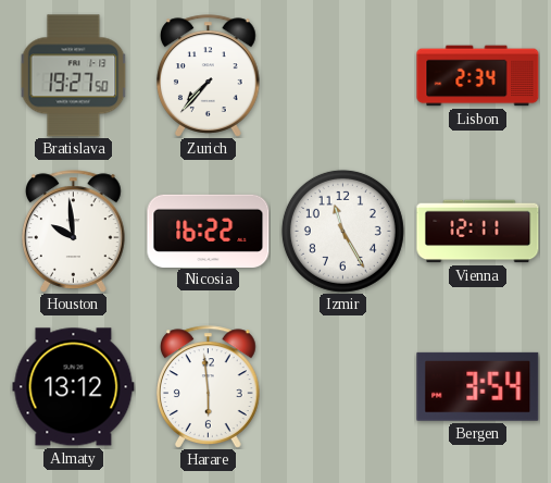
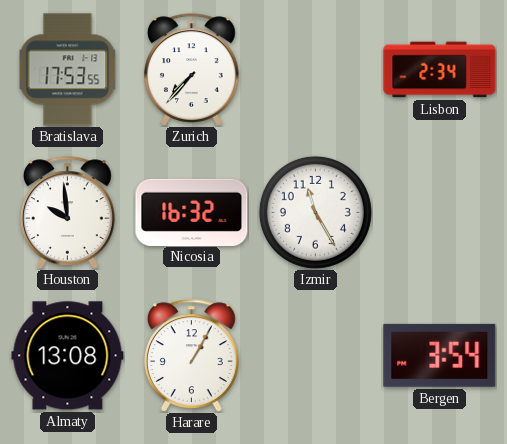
Bratislava: 19:27 -> 17:53 (68, 70)
Nicosia: 16:22 -> 16:32 (192, 212)
Vienna: 12:11 -> none (478, 232)
Almaty: 13:12 -> 13:08 (68, 356)
Harare: 5:59 -> 1:05 (192, 356)
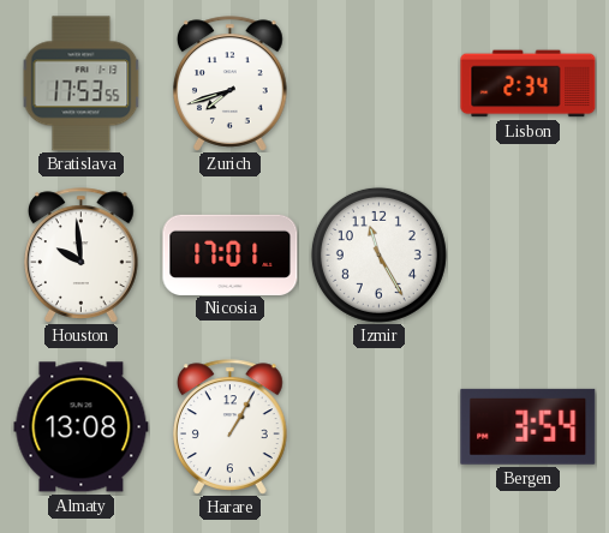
Zurich: 7:37 -> 7:42 (231, 84)
Nicosia: 16:32 -> 17:01 (231, 254)
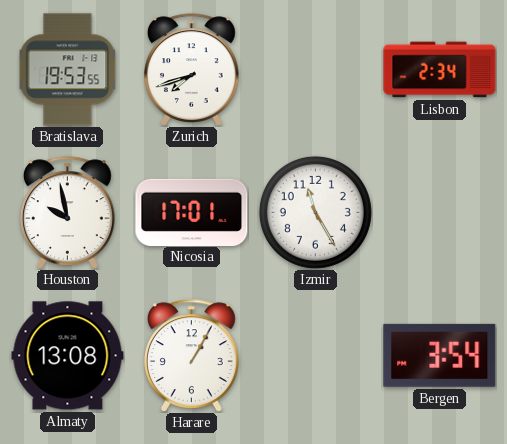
Bratislava: 17:53 -> 19:53 (68, 70)
Houston: 9:59 -> 9:58 (68, 213)
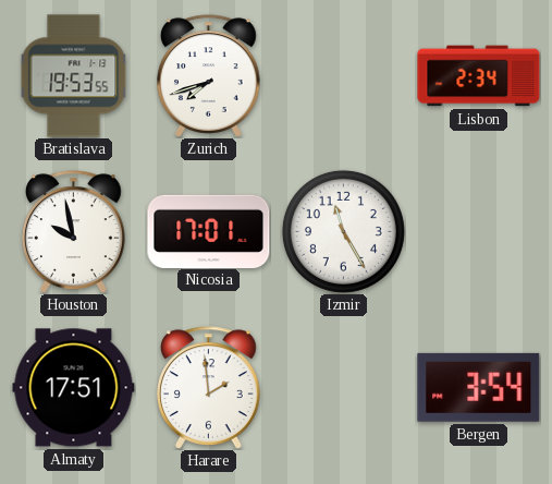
Almaty: 13:08 -> 17:51 (74, 388)
Harare: 1:05 -> 1:59 (209, 388)
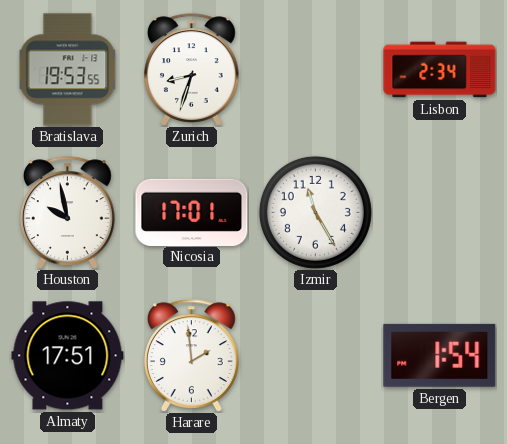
Zurich: 7:42 -> 8:33 (192, 70)
Bergen: 3:54 -> 1:54 (440, 355)
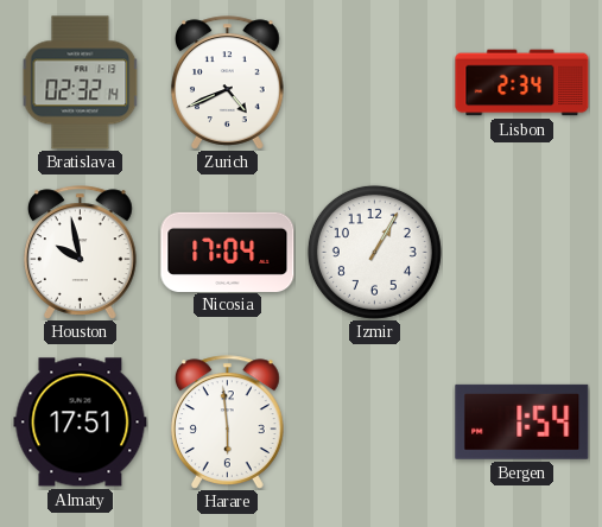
Bratislava: 19:53 -> 02:32 (81, 83)
Zurich: 8:33 -> 4:41 (228, 83)
Nicosia: 17:01 -> 17:04 (228, 252)
Izmir: 11:25 -> 1:05 (374, 252)
Harare: 1:59 -> 5:59 (228, 423)
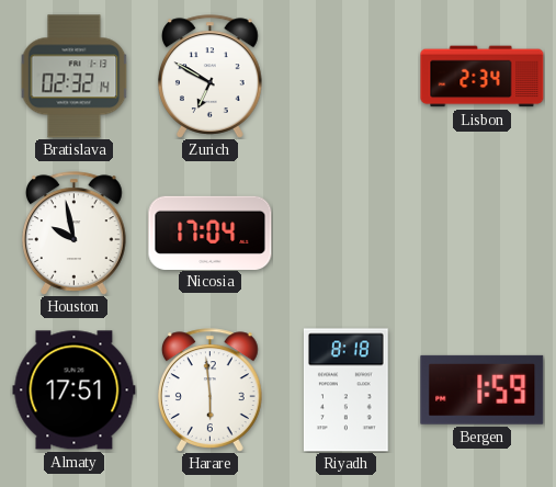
Zurich: 4:41 -> 6:50 (211, 77)
Izmir: 1:05 -> none (374, 252)
Riyadh: none -> 8:18 (347, 390)
Bergen: 1:54 -> 1:59 (483, 389)
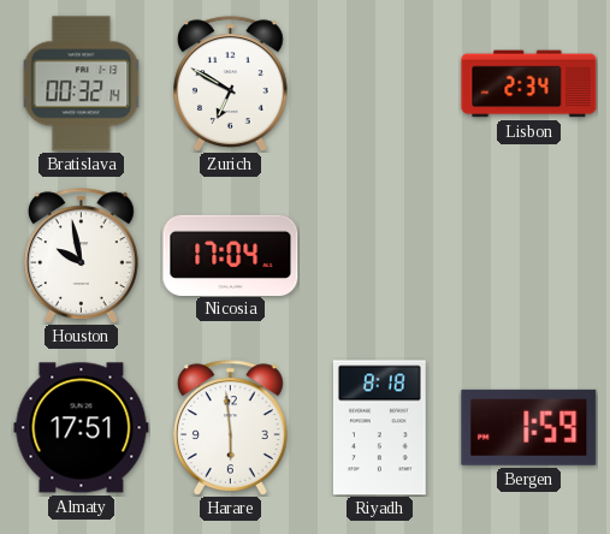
Bratislava: 02:32 -> 00:32 (82, 84)
